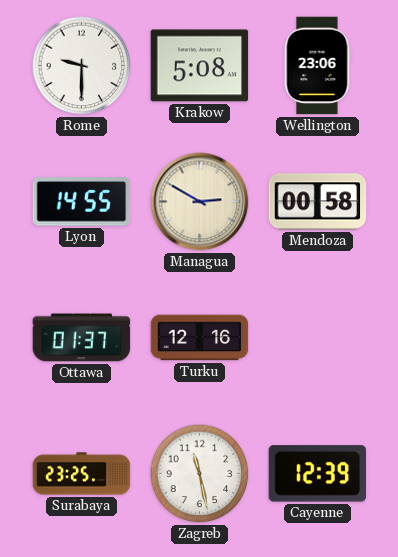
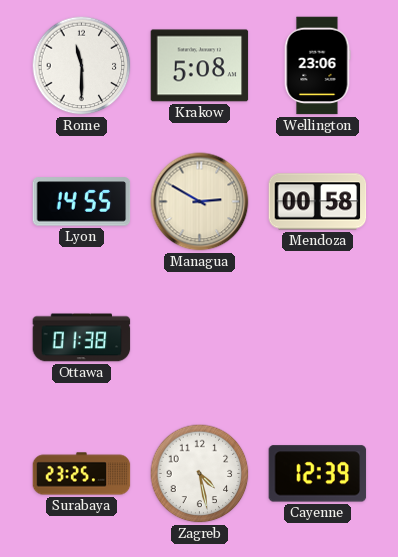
Rome: 9:30 -> 11:30 (82, 66)
Ottawa: 01:37 -> 01:38 (82, 338)
Turku: 12:16 -> none (200, 338)
Zagreb: 11:28 -> 4:28 (200, 474)
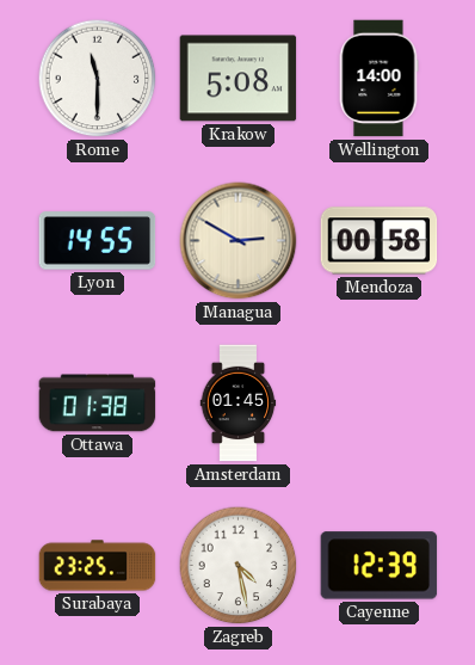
Wellington: 23:06 -> 14:00 (378, 79)
Amsterdam: none -> 01:45 (239, 404)
